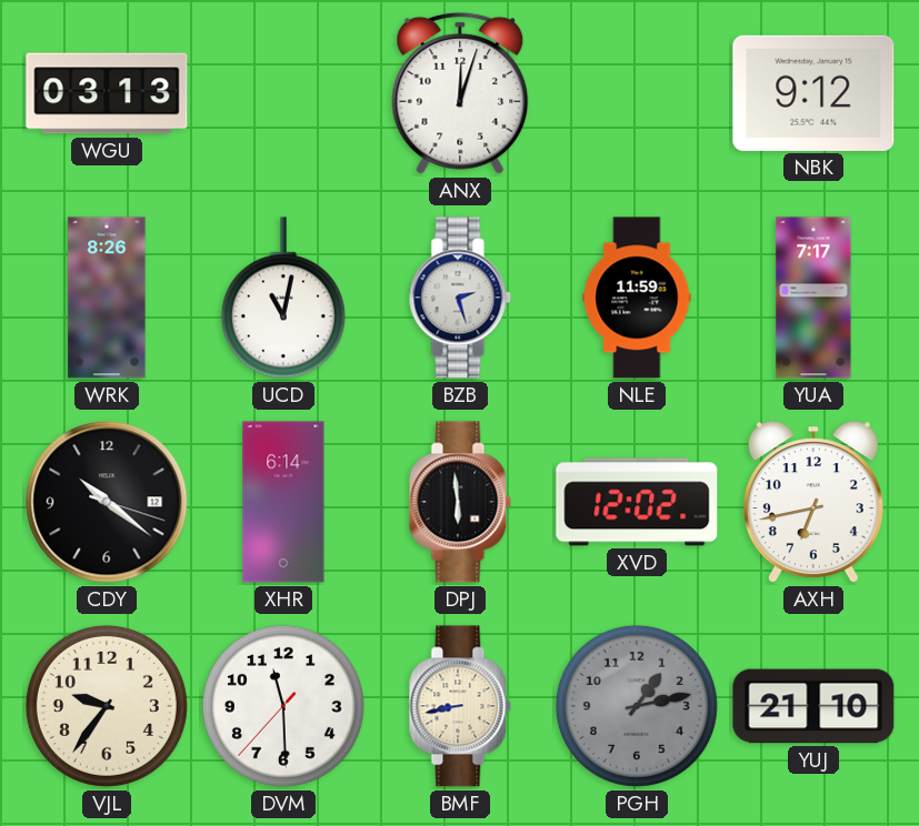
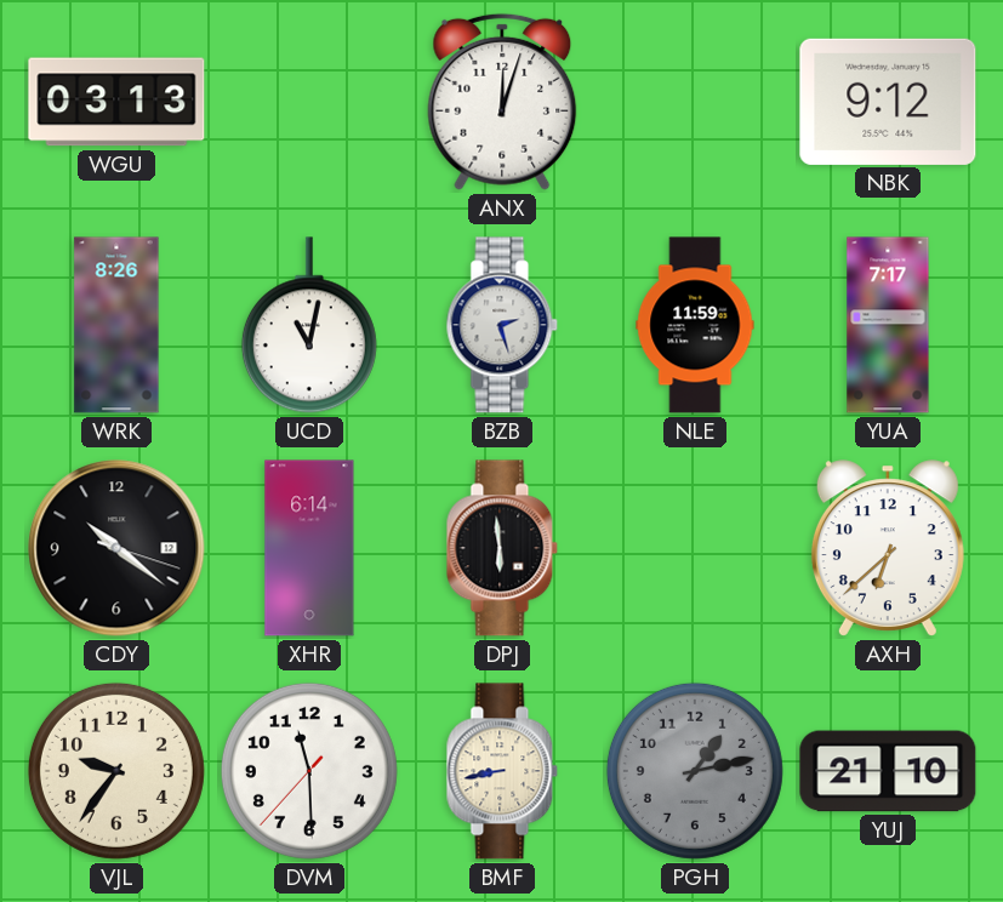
XVD: 12:02 -> none (637, 502)
AXH: 6:43 -> 6:38 (888, 548)
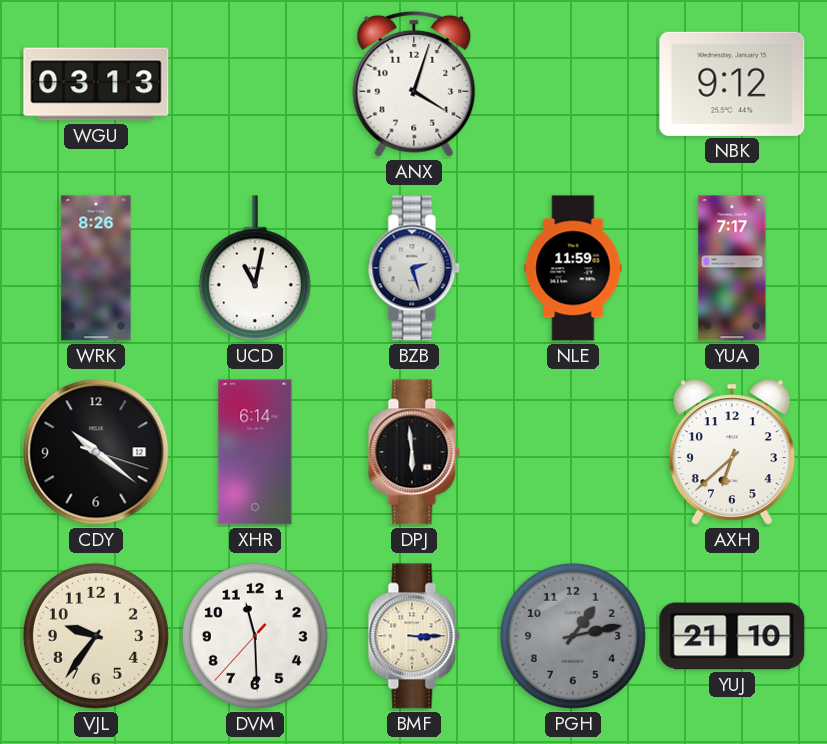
ANX: 12:03 -> 4:03 (414, 84)
BMF: 8:43 -> 3:15 (414, 636)
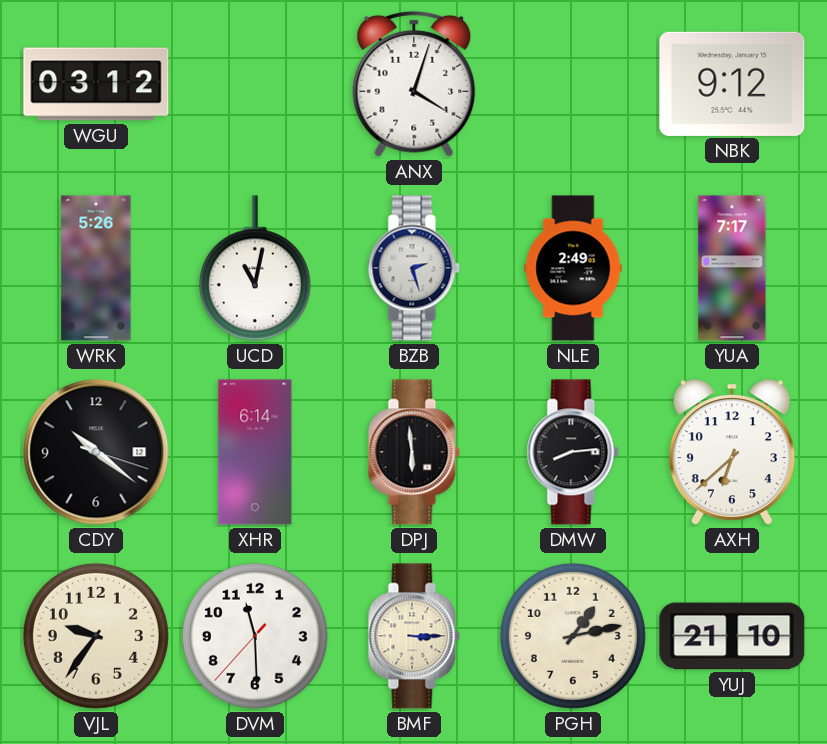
WGU: 03:13 -> 03:12 (96, 84)
WRK: 8:26 -> 5:26 (96, 268)
NLE: 11:59 -> 2:49 (573, 268)
DMW: none -> 8:14 (573, 452)
PGH dial: grey -> cream (573, 636)
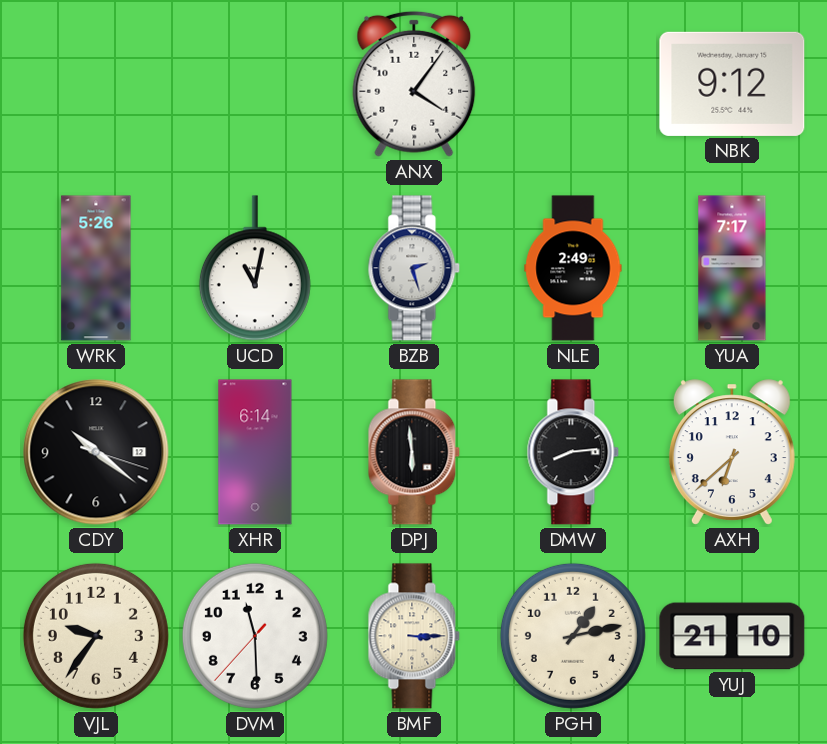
WGU: 03:12 -> none (96, 84)
ANX: 4:03 -> 4:06 (414, 84)
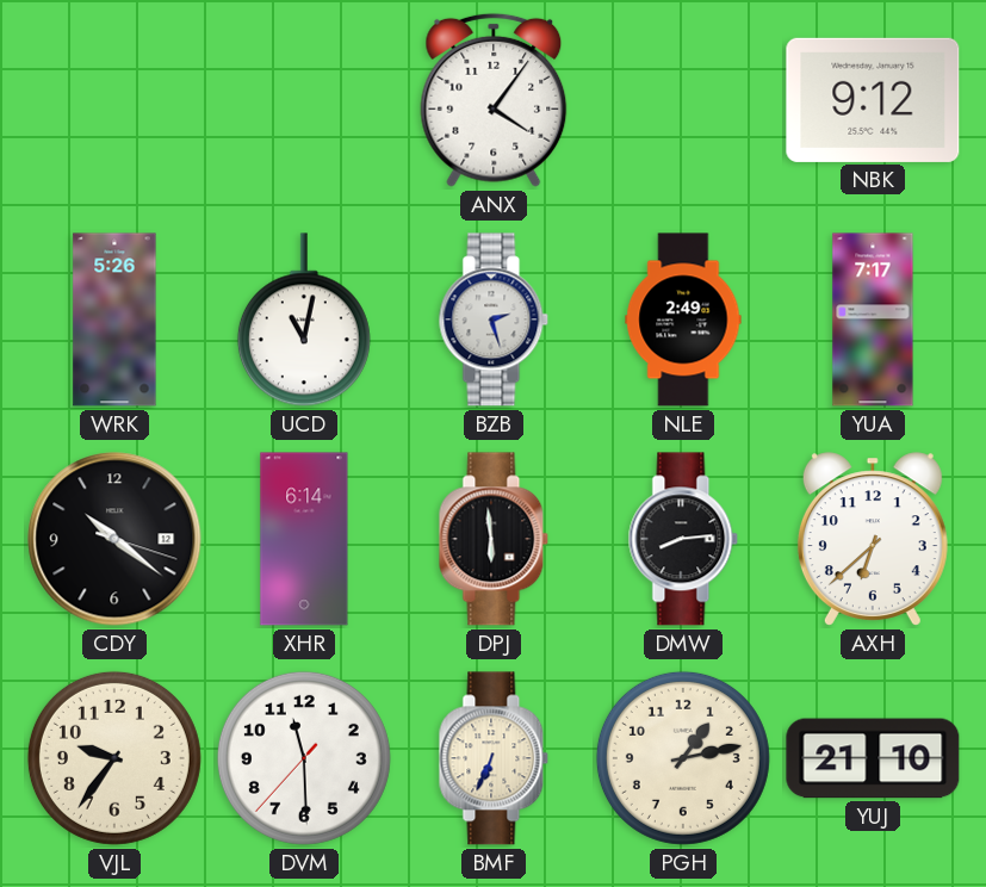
BMF: 3:15 -> 6:34 (494, 758)
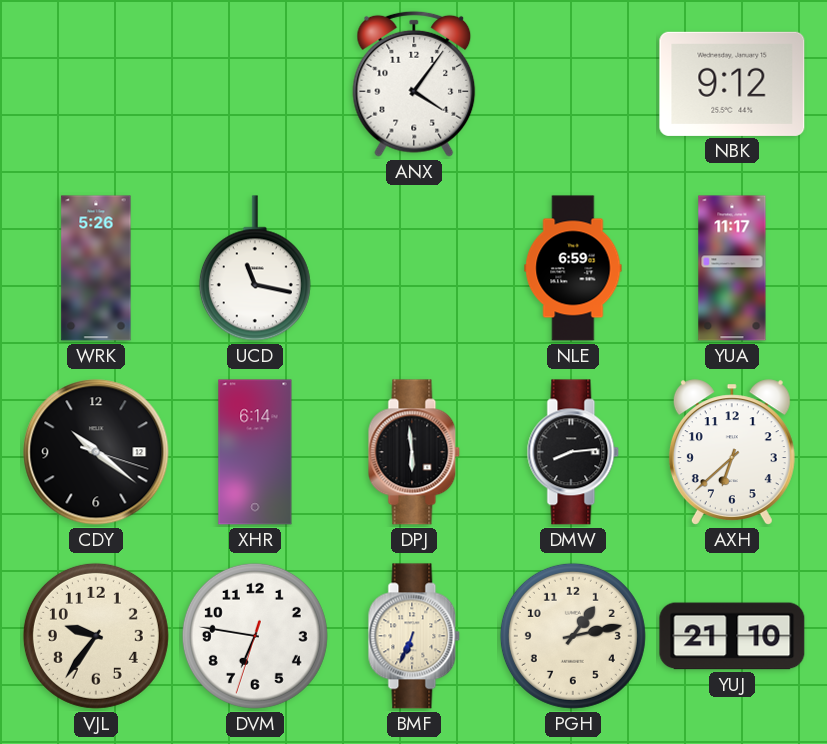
UCD: 11:02 -> 11:17 (255, 268)
BZB: 2:27 -> none (494, 320)
NLE: 2:49 -> 6:59 (573, 268)
YUA: 7:17 -> 11:17 (732, 268)
DVM: 11:29 -> 6:46 (255, 636)
